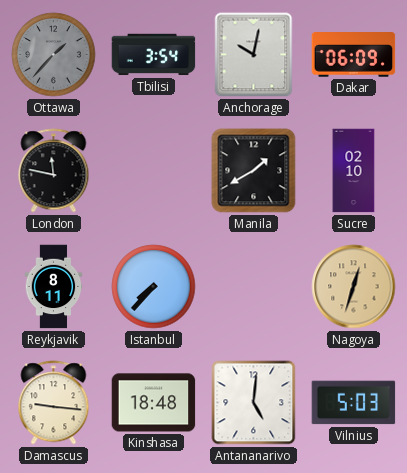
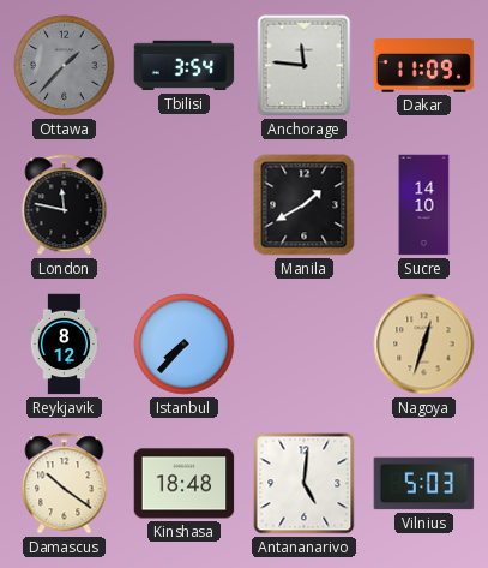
Anchorage: 10:02 -> 11:46 (305, 66)
Dakar: 06:09 -> 11:09 (424, 66)
Sucre: 02:10 -> 14:10 (424, 205)
Reykjavik: 8:11 -> 8:12 (65, 345)
Damascus: 9:16 -> 10:21 (65, 484)
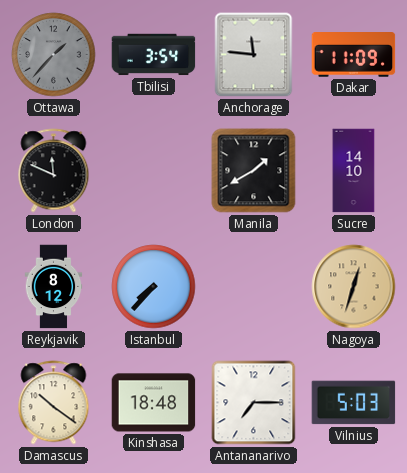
London: 11:47 -> 11:49 (54, 171)
Antananarivo: 5:01 -> 7:15 (254, 403)
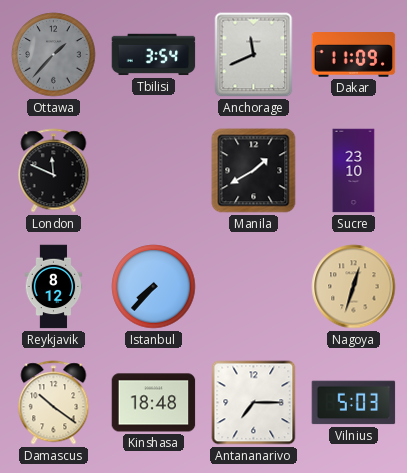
Anchorage: 11:46 -> 11:41 (254, 55)
Sucre: 14:10 -> 23:10 (354, 171)
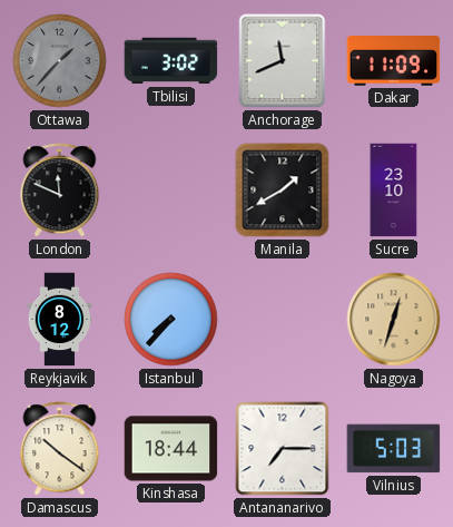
Tbilisi: 3:54 -> 3:02 (171, 61)
Kinshasa: 18:48 -> 18:44 (171, 449)
